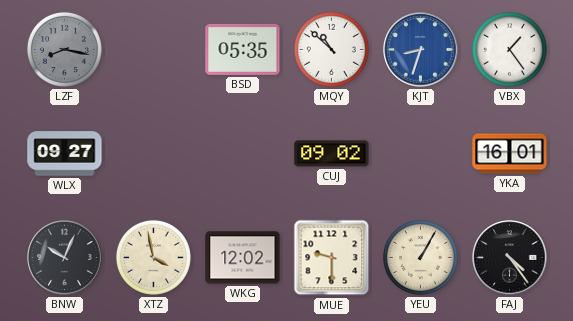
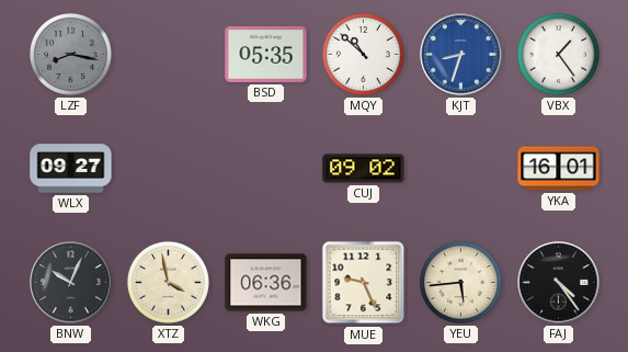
WKG: 12:02 -> 06:36 (266, 283)
MUE: 9:30 -> 9:26 (364, 283)
YEU: 1:05 -> 5:44 (460, 282)
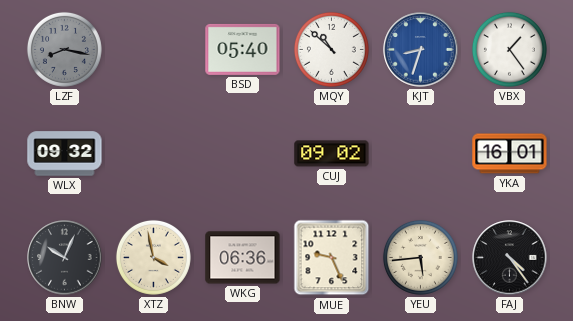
BSD: 05:35 -> 05:40 (243, 49)
WLX: 09:27 -> 09:32 (65, 154)
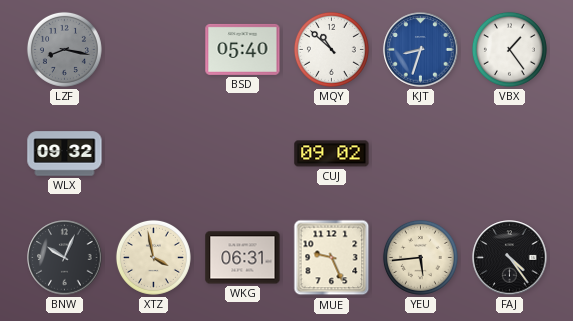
YKA: 16:01 -> none (510, 154)
WKG: 06:36 -> 06:31 (243, 258)
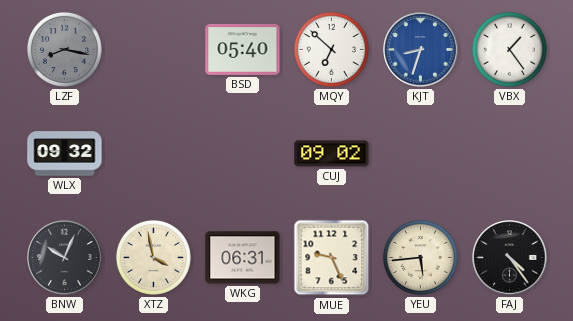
MQY: 10:52 -> 6:52 (331, 49)
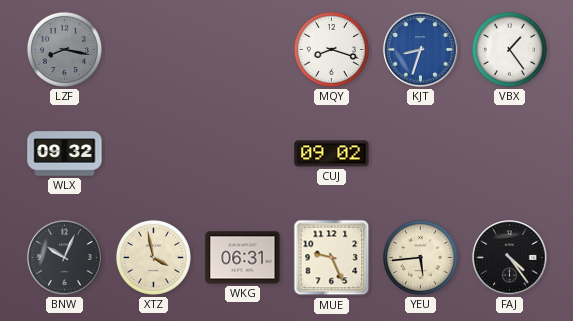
BSD: 05:40 -> none (243, 49)
MQY: 6:52 -> 8:18 (331, 49)
